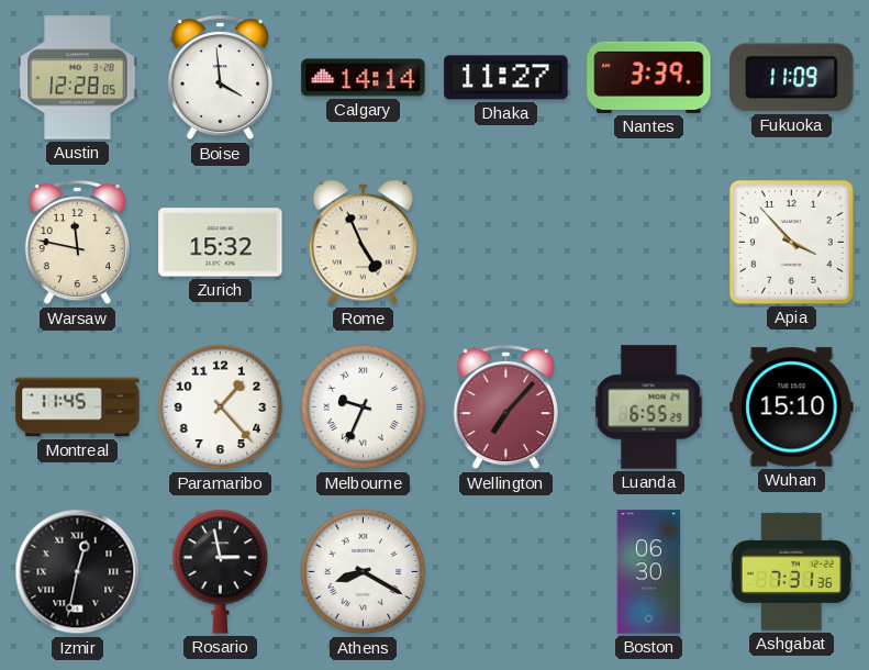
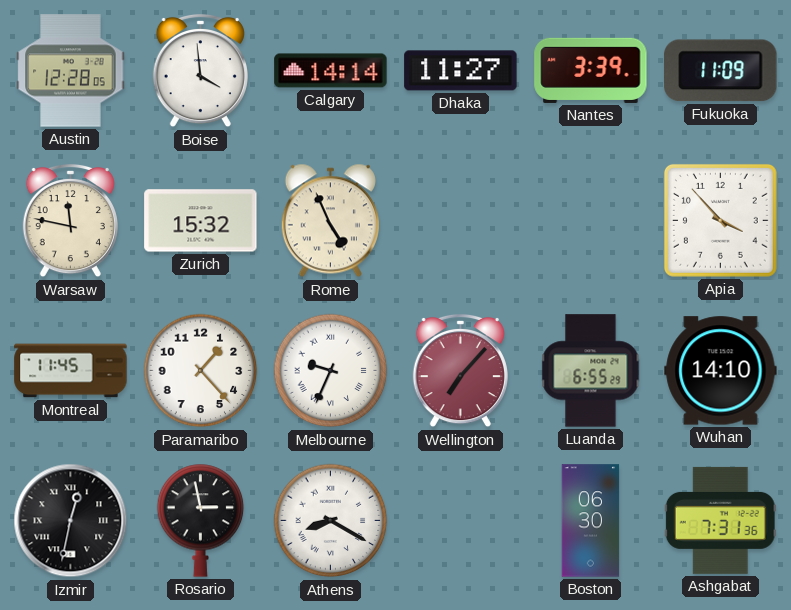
Wuhan: 15:10 -> 14:10 (721, 371)
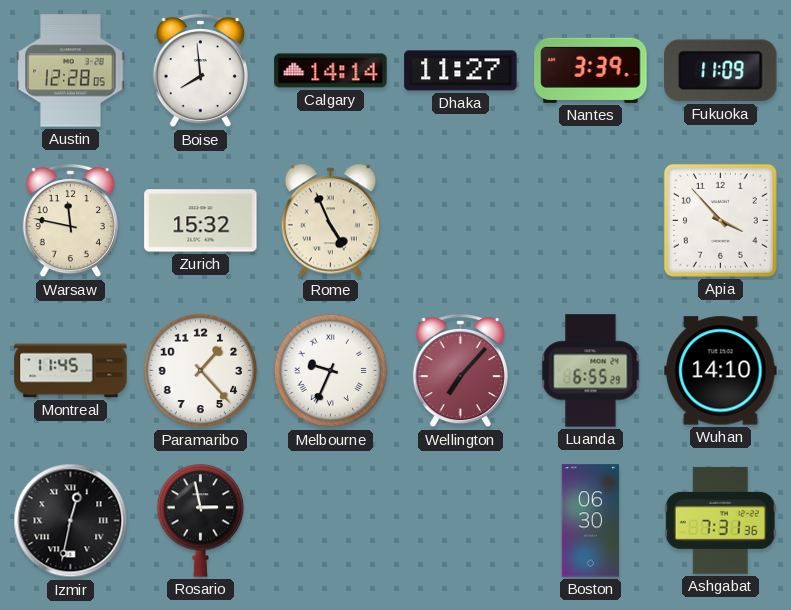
Boise: 3:59 -> 7:59 (200, 71)
Athens: 8:20 -> none (331, 521)
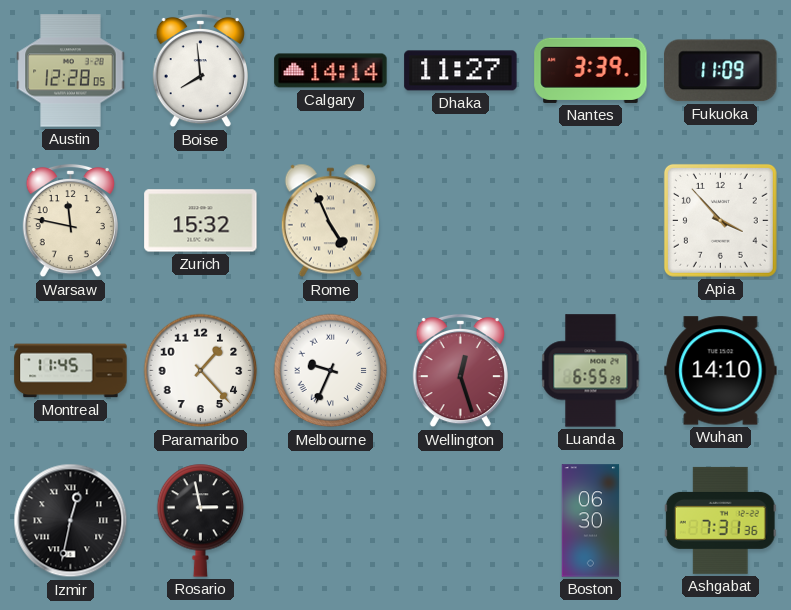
Wellington: 7:07 -> 12:27 (460, 371)
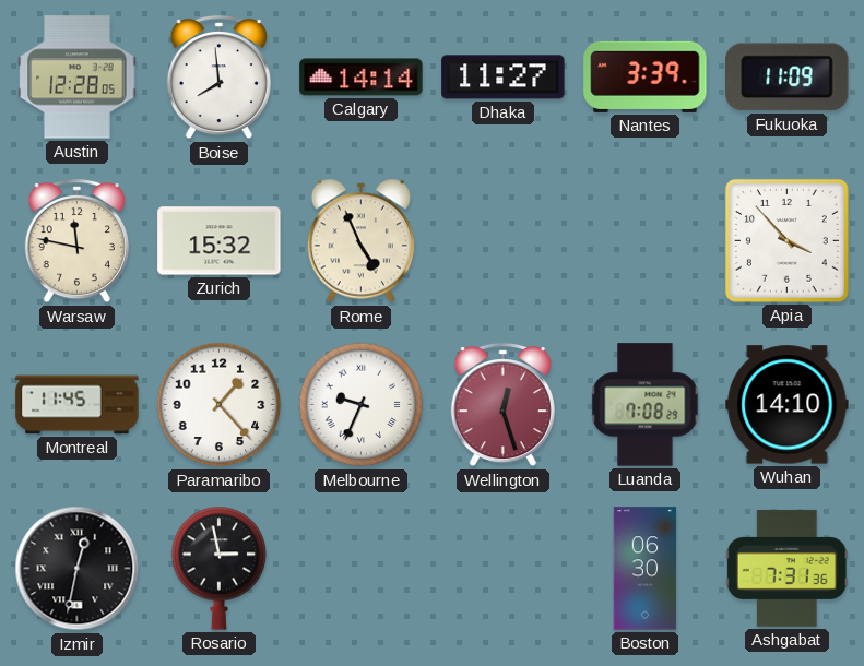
Luanda: 6:55 -> 7:08 (646, 405)
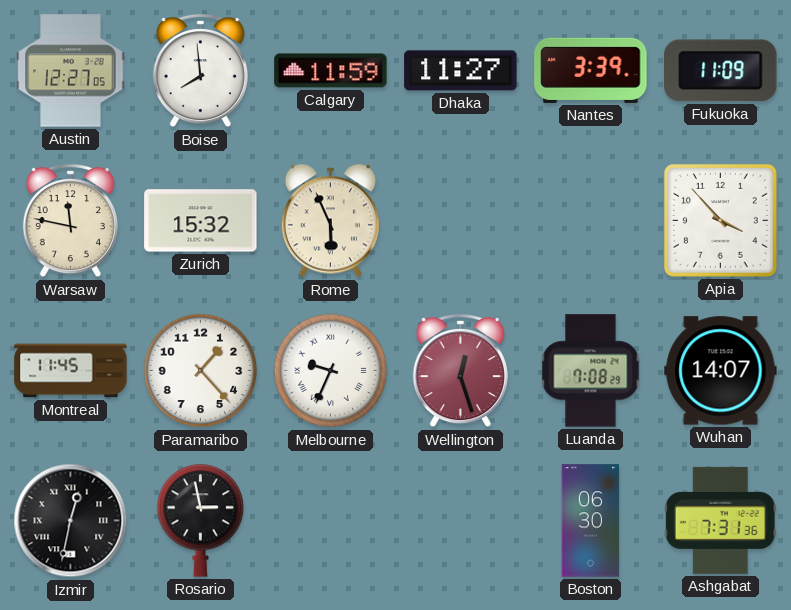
Austin: 12:28 -> 12:27 (71, 71)
Calgary: 14:14 -> 11:59 (331, 71)
Rome: 4:56 -> 5:56 (330, 221)
Wuhan: 14:10 -> 14:07 (721, 371)
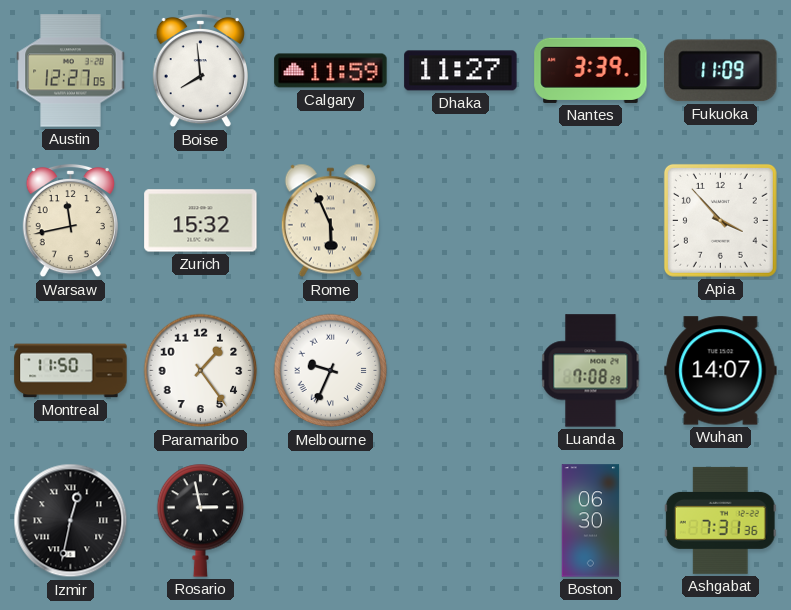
Warsaw: 11:47 -> 11:43 (70, 221)
Montreal: 11:45 -> 11:50 (71, 371)
Paramaribo: 1:23 -> 1:24 (201, 371)
Wellington: 12:27 -> none (460, 371)
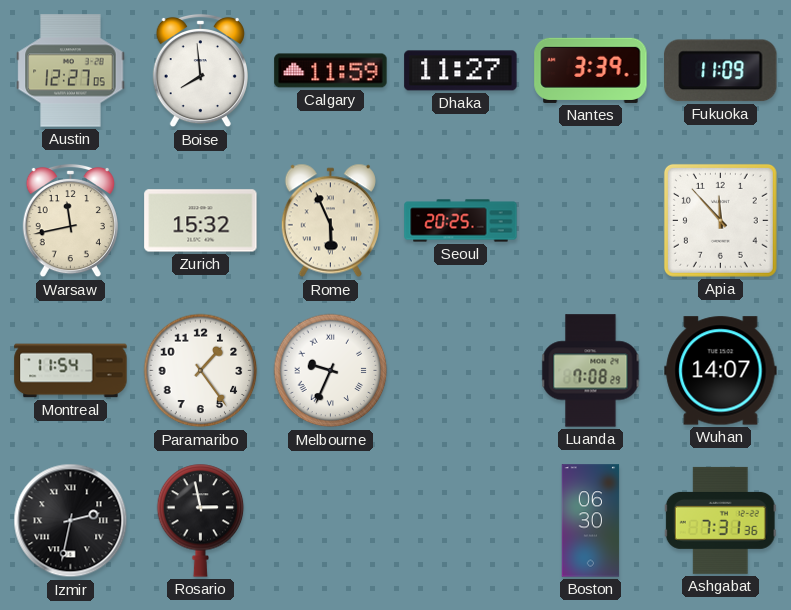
Seoul: none -> 20:25 (461, 221)
Apia: 3:53 -> 11:53 (720, 220)
Montreal: 11:50 -> 11:54 (71, 371)
Izmir: 12:32 -> 2:32 (71, 521)
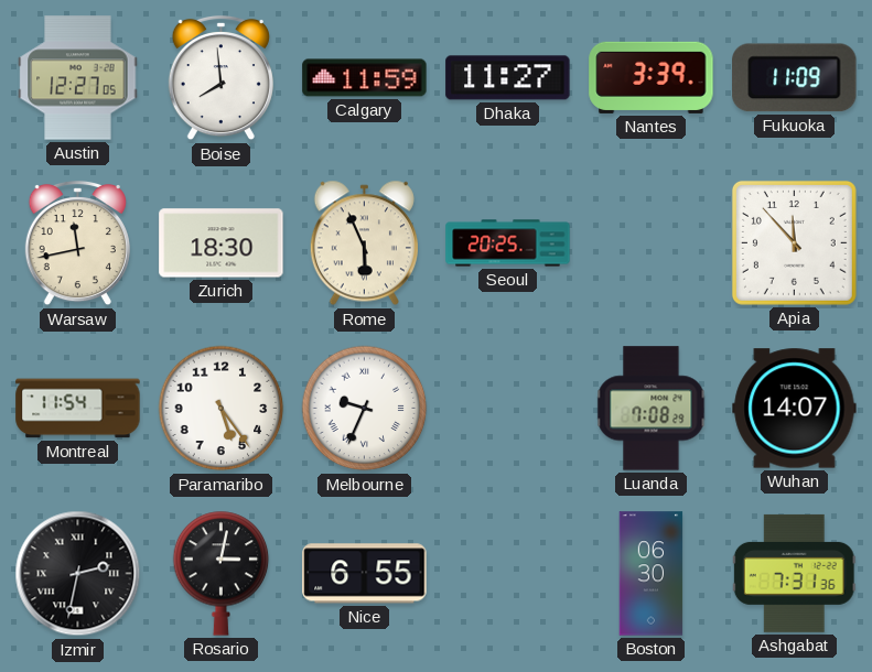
Zurich: 15:32 -> 18:30 (222, 243)
Paramaribo: 1:24 -> 5:24 (222, 409)
Rosario: 2:58 -> 3:02 (222, 573)
Nice: none -> 6:55 (365, 574)
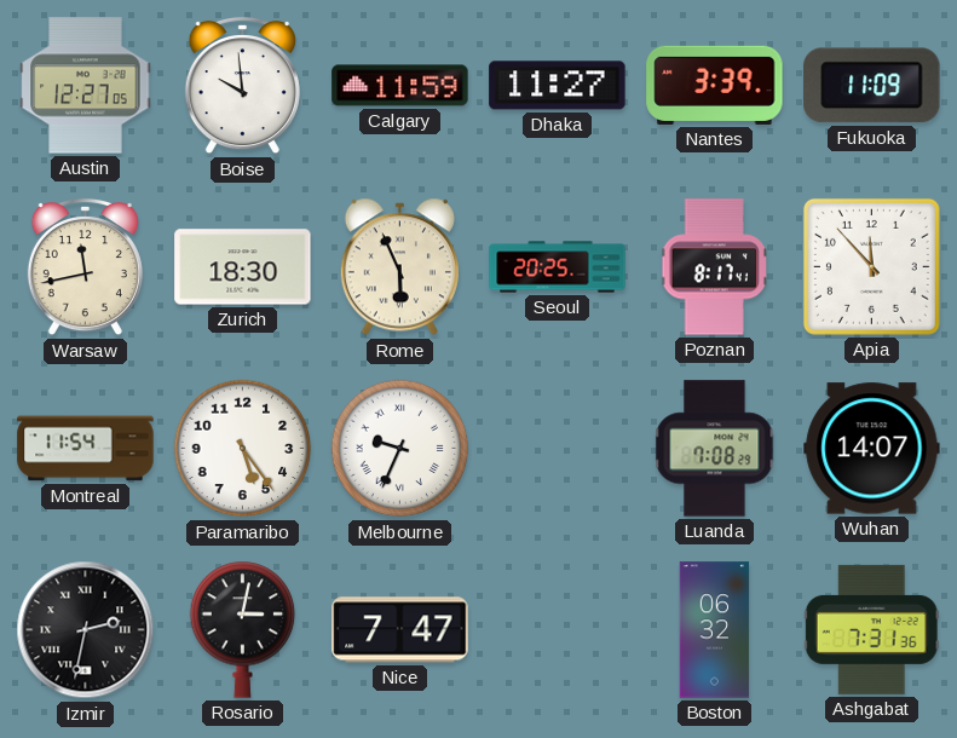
Boise: 7:59 -> 9:59 (242, 86)
Poznan: none -> 8:17 (714, 267)
Nice: 6:55 -> 7:47 (400, 630)
Boston: 06:30 -> 06:32 (715, 630)
